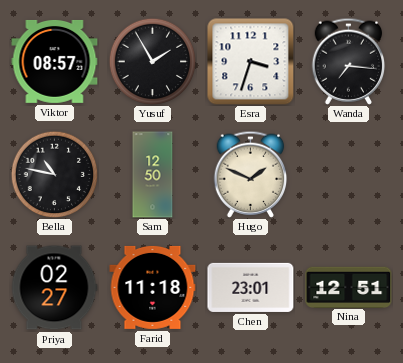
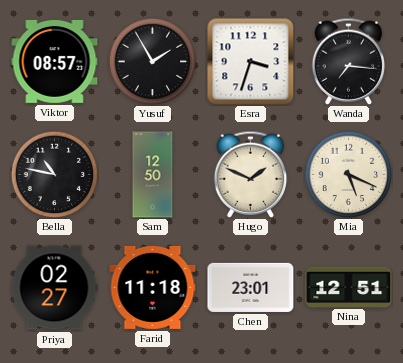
Mia: none -> 5:19 (348, 174)
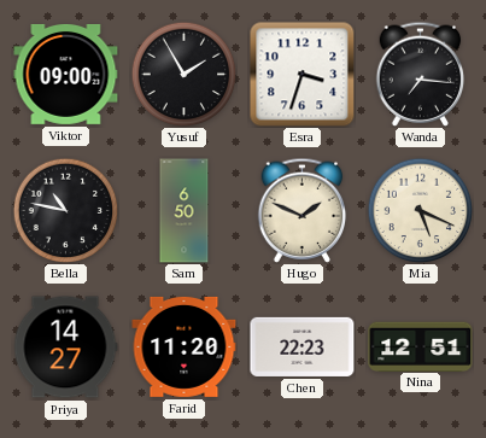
Viktor: 08:57 -> 09:00 (66, 74)
Sam: 12:50 -> 6:50 (185, 211)
Priya: 02:27 -> 14:27 (65, 348)
Farid: 11:18 -> 11:20 (185, 346)
Chen: 23:01 -> 22:23 (303, 346)
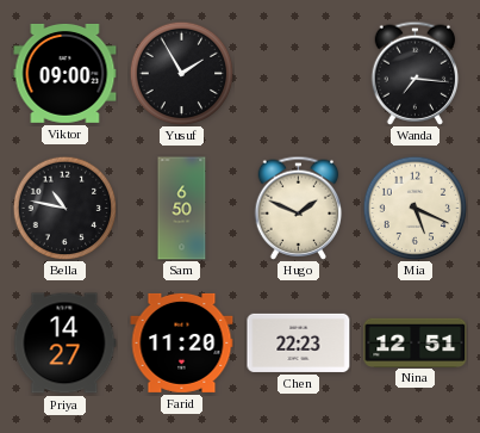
Esra: 3:33 -> none (303, 75)
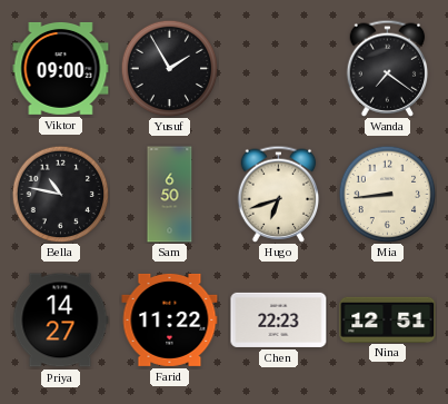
Wanda: 7:16 -> 7:21 (388, 68)
Hugo: 1:49 -> 6:42 (279, 194)
Mia: 5:19 -> 8:44 (387, 194)
Farid: 11:20 -> 11:22 (170, 319)
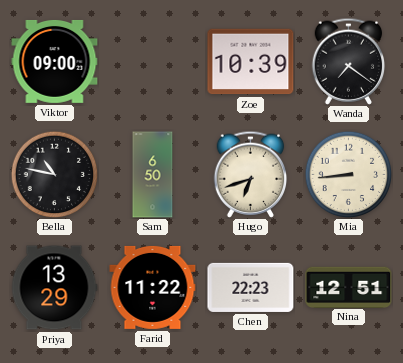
Yusuf: 1:55 -> none (169, 68)
Zoe: none -> 10:39 (251, 62)
Priya: 14:27 -> 13:29 (54, 288)
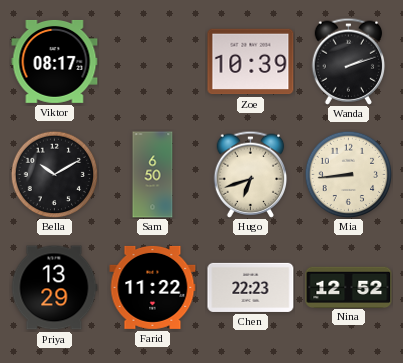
Viktor: 09:00 -> 08:17 (55, 61)
Wanda: 7:21 -> 2:12 (349, 61)
Bella: 10:47 -> 10:10 (54, 174)
Nina: 12:51 -> 12:52 (349, 287)
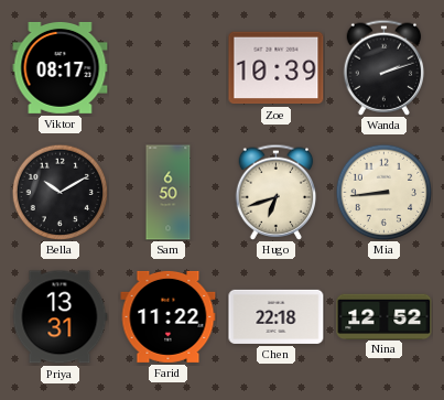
Priya: 13:29 -> 13:31 (59, 317)
Chen: 22:23 -> 22:18 (277, 316)
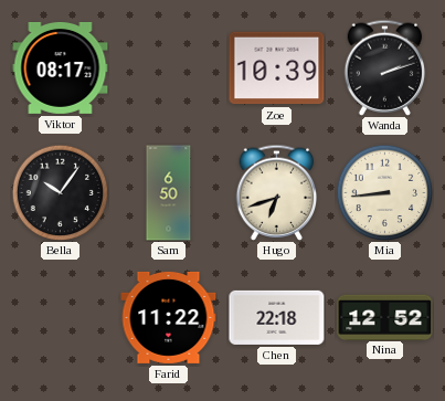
Bella: 10:10 -> 10:06 (60, 192)
Priya: 13:31 -> none (59, 317)
